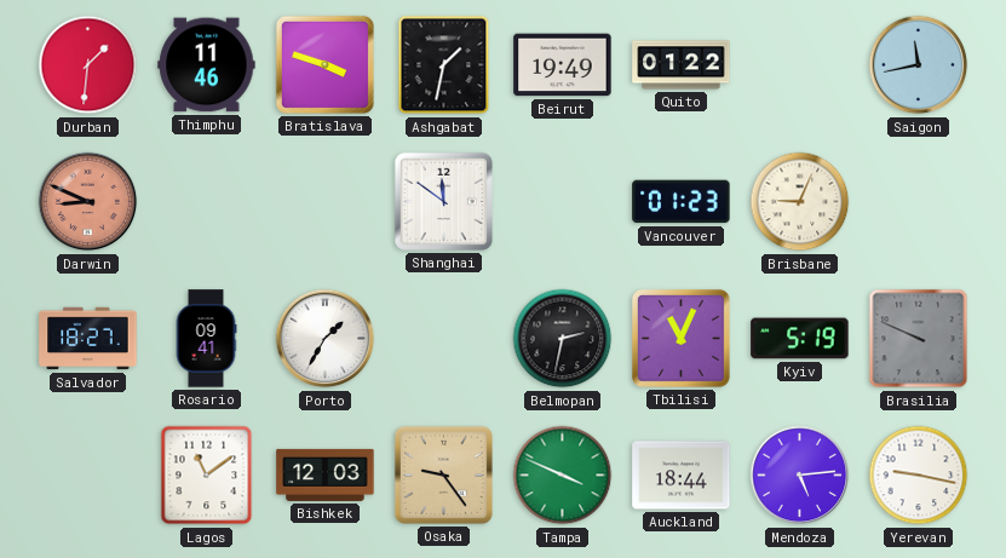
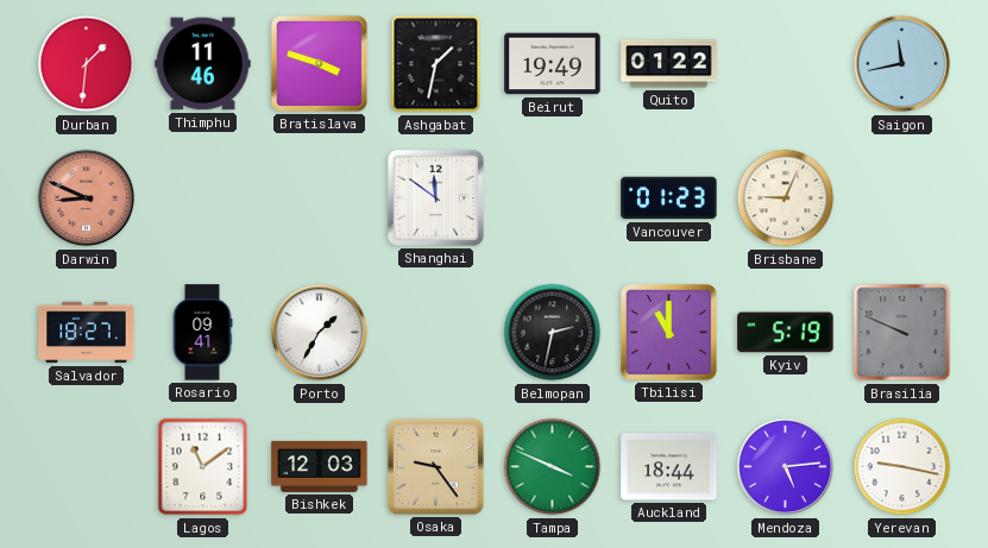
Tbilisi: 11:04 -> 11:00 (668, 332)
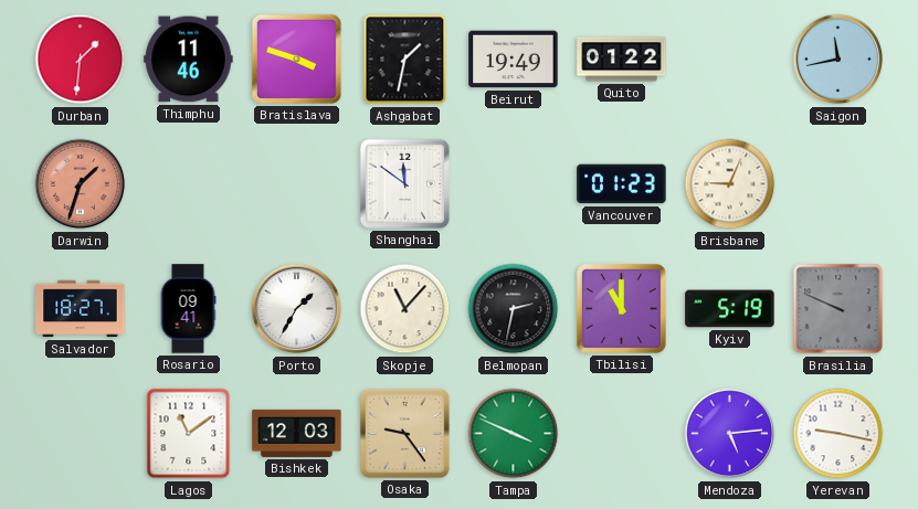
Darwin: 8:49 -> 1:33 (81, 184)
Skopje: none -> 11:07 (405, 309)
Auckland: 18:44 -> none (669, 467)
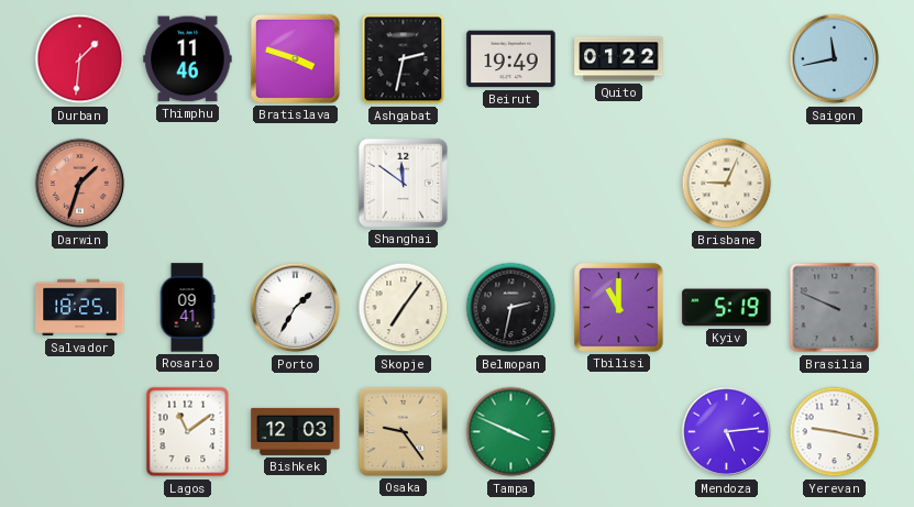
Ashgabat: 1:32 -> 2:32 (404, 59)
Vancouver: 01:23 -> none (622, 184)
Salvador: 18:27 -> 18:25 (80, 308)
Skopje: 11:07 -> 7:06 (404, 308)
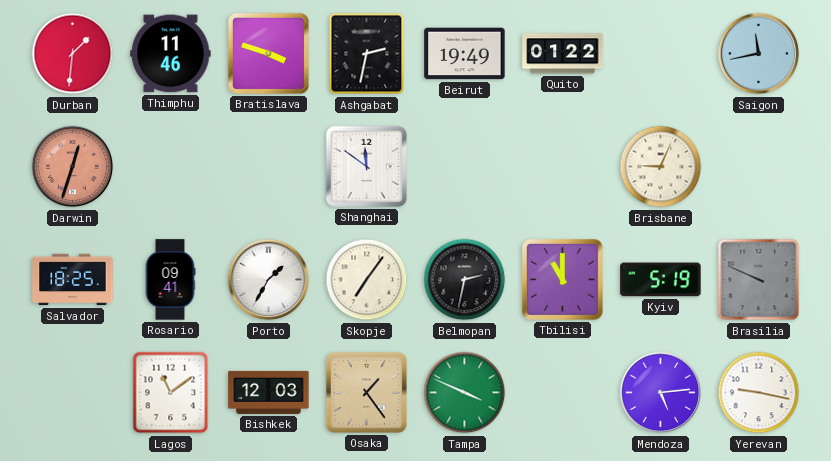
Darwin: 1:33 -> 12:33 (73, 167)
Osaka: 9:24 -> 1:24 (366, 392)
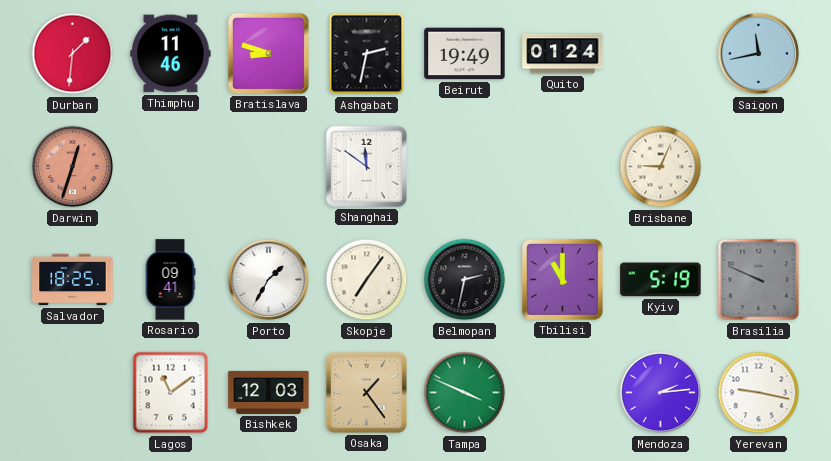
Bratislava: 3:48 -> 8:48 (268, 53)
Quito: 01:22 -> 01:24 (563, 54)
Mendoza: 5:14 -> 2:14 (661, 393)
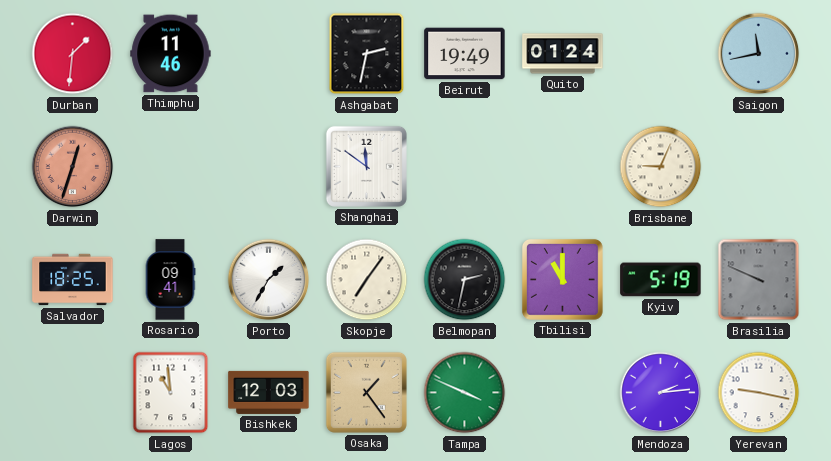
Bratislava: 8:48 -> none (268, 53)
Lagos: 11:09 -> 10:59 (171, 393)
